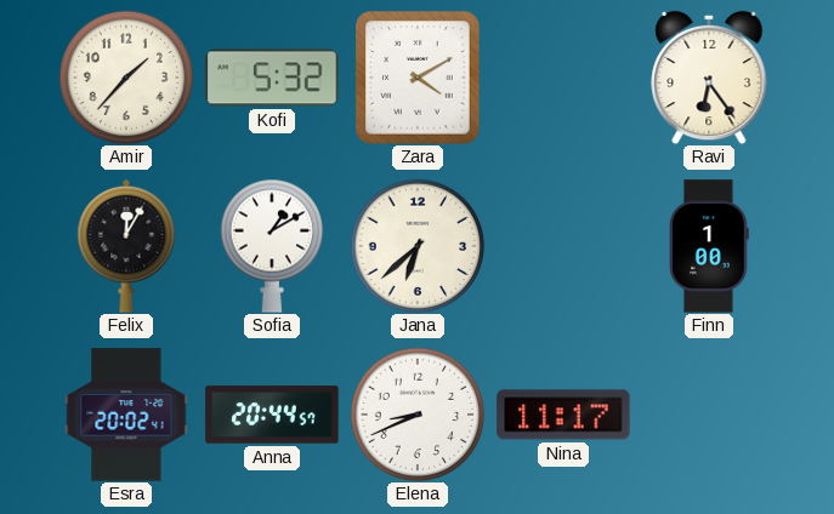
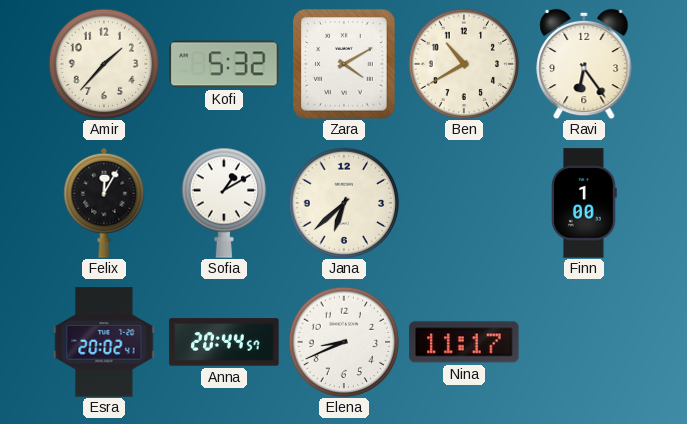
Ben: none -> 10:40 (464, 64)
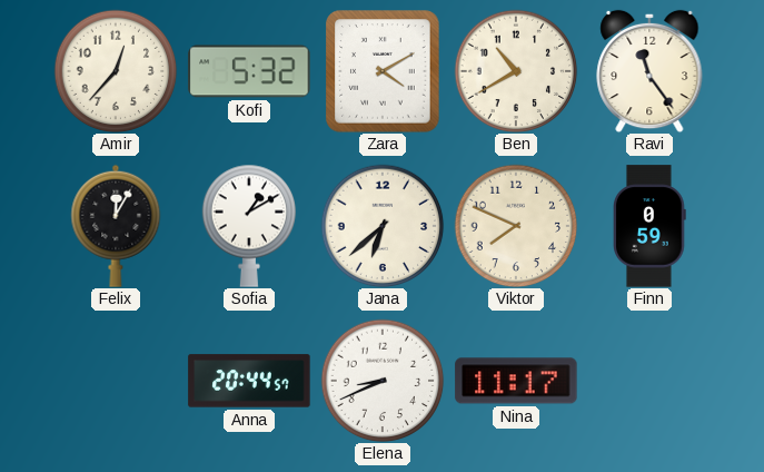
Amir: 1:37 -> 12:37 (116, 71)
Ravi: 6:24 -> 11:24 (649, 71)
Viktor: none -> 7:49 (516, 226)
Finn: 1:00 -> 0:59 (651, 226)
Esra: 20:02 -> none (104, 342)
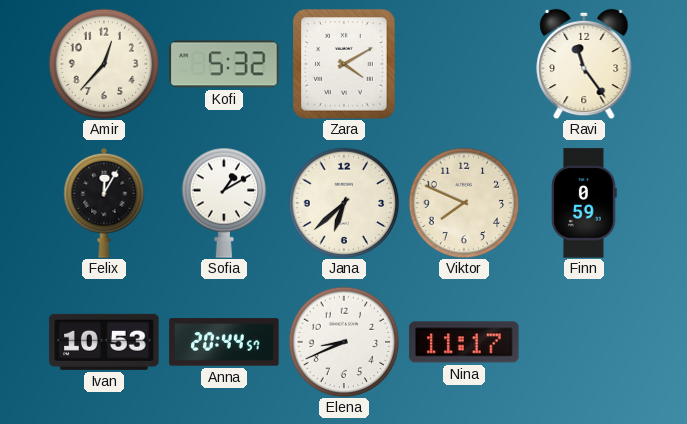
Ben: 10:40 -> none (516, 71)
Ivan: none -> 10:53 (104, 342)
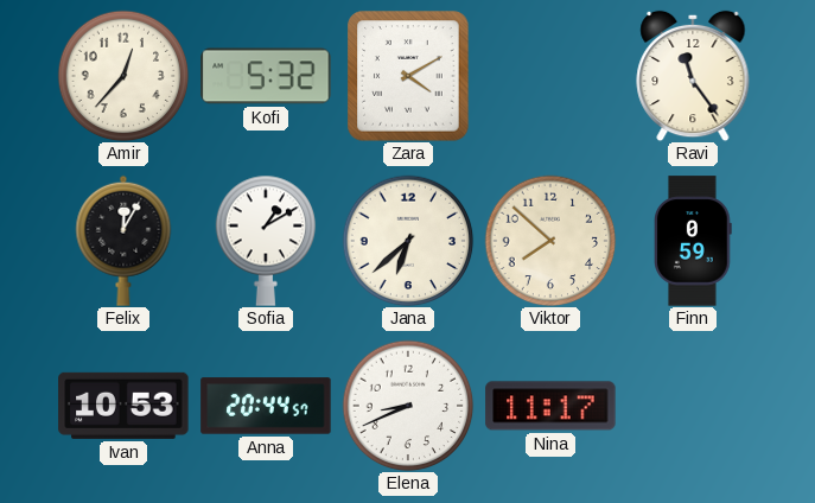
Viktor: 7:49 -> 7:52 (550, 241)
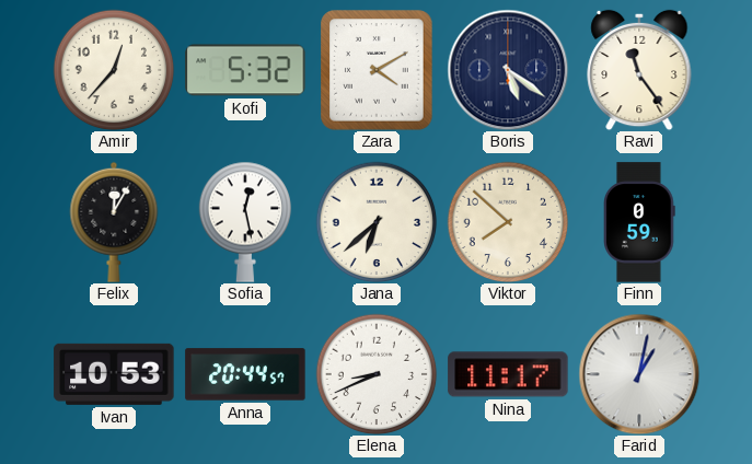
Boris: none -> 5:21 (508, 70)
Sofia: 1:10 -> 12:28 (245, 222)
Farid: none -> 1:02 (639, 374)
